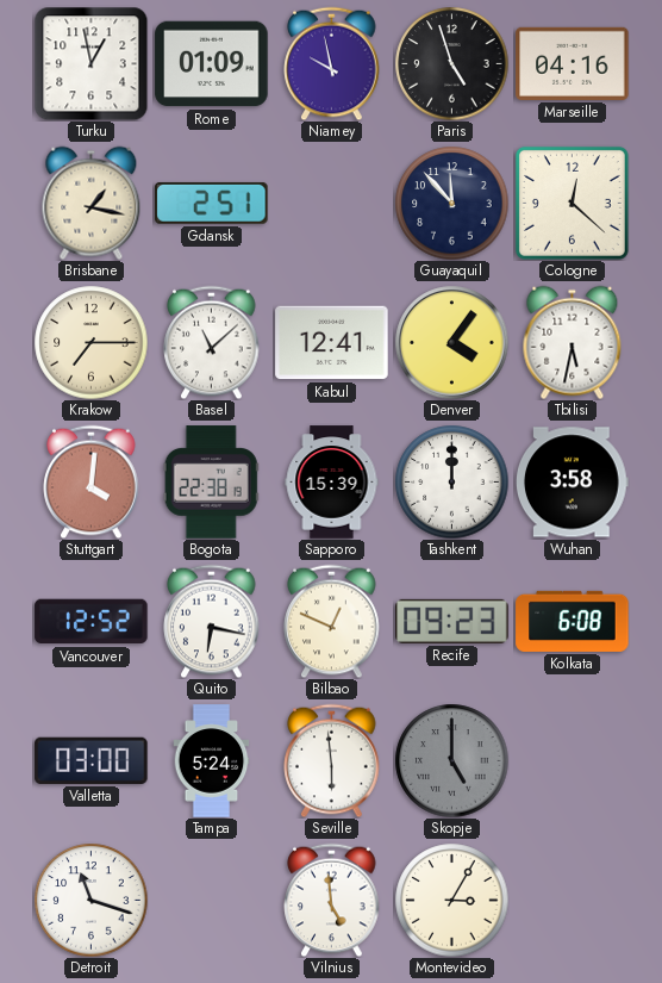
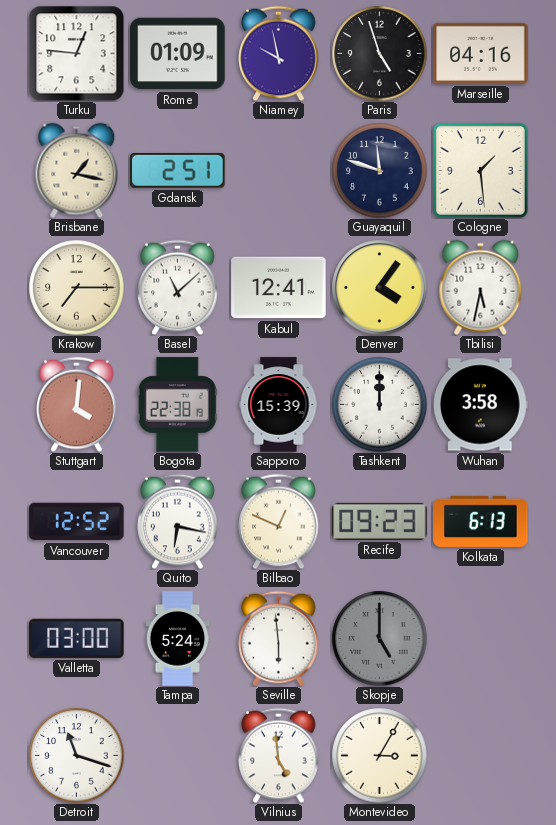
Turku: 12:58 -> 12:46 (76, 53)
Guayaquil: 11:53 -> 11:48 (379, 170)
Cologne: 12:22 -> 1:29 (480, 170)
Kolkata: 6:08 -> 6:13 (481, 521)
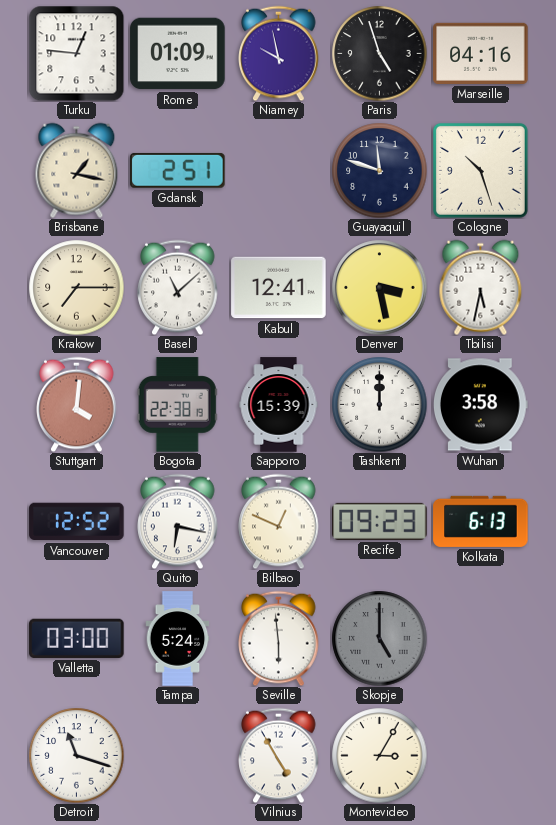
Cologne: 1:29 -> 10:27 (480, 170)
Denver: 4:06 -> 3:28 (380, 288)
Vilnius: 4:59 -> 4:55 (279, 755)
